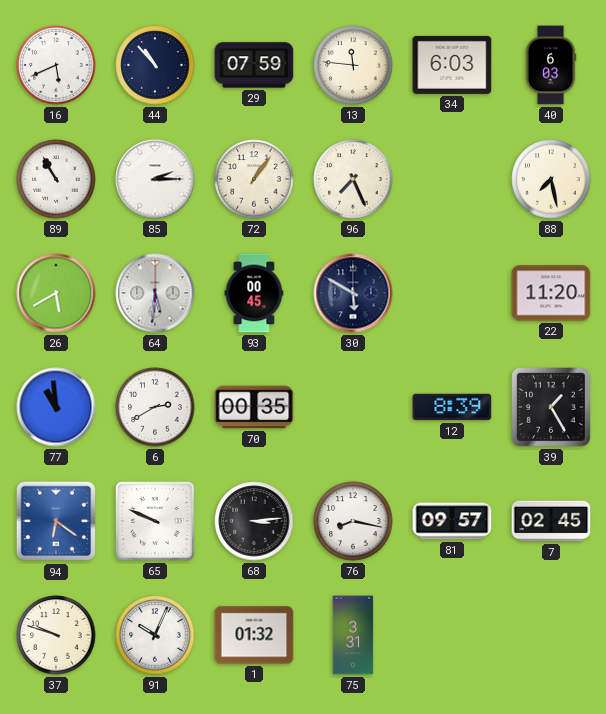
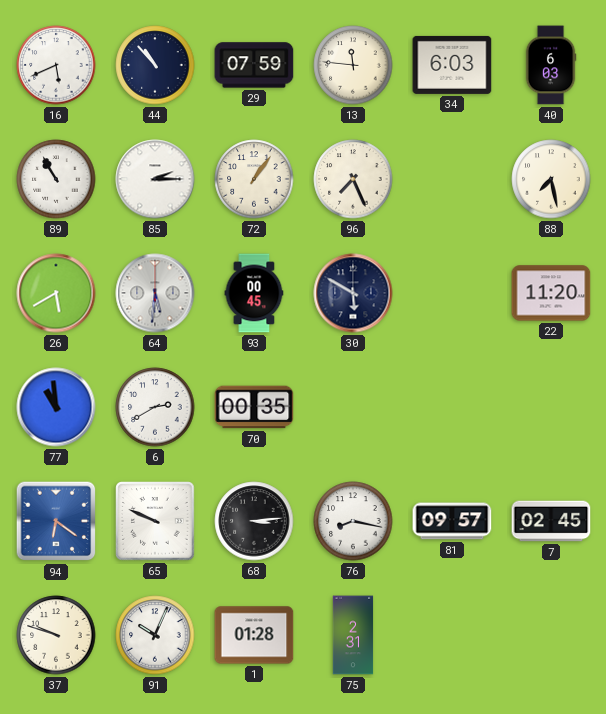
12: 8:39 -> none (452, 407)
39: 1:25 -> none (552, 408)
1: 01:32 -> 01:28 (254, 635)
75: 3:31 -> 2:31 (353, 635)
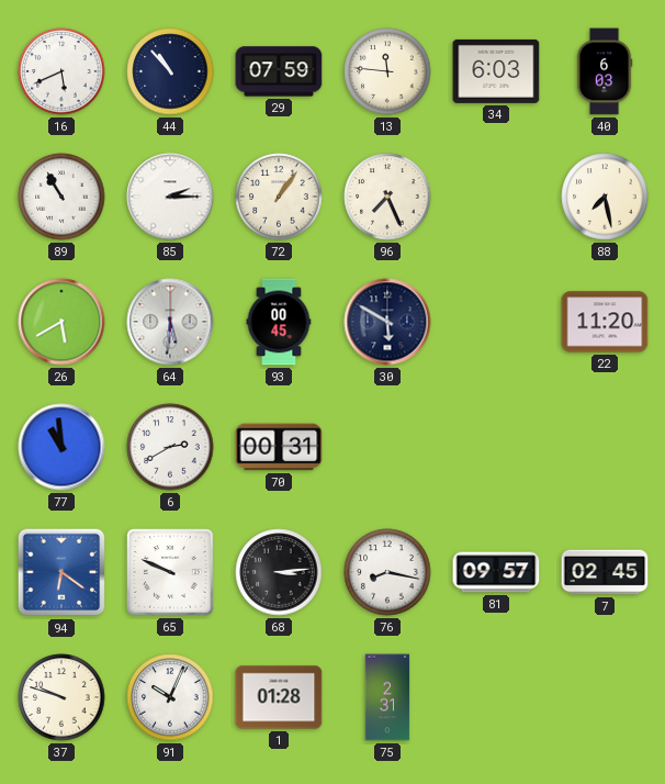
70: 00:35 -> 00:31 (279, 447)
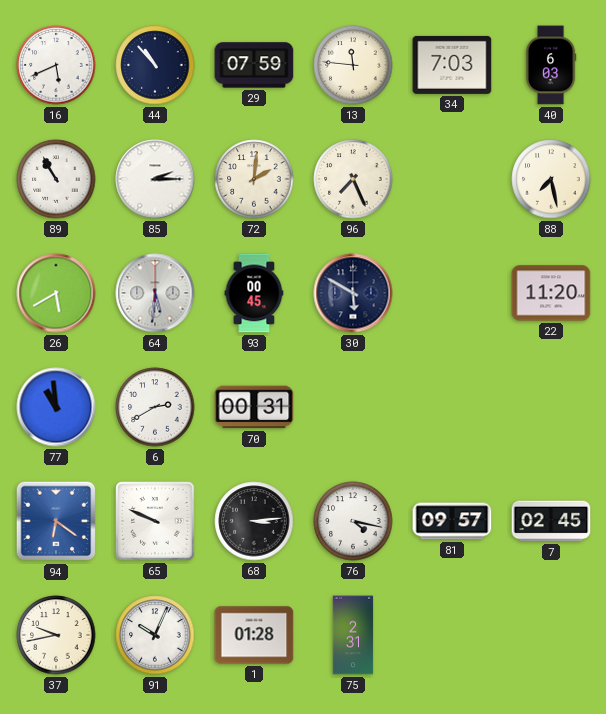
34: 6:03 -> 7:03 (452, 65)
72: 1:06 -> 2:01 (254, 179)
76: 8:17 -> 4:17 (353, 521)
37: 9:48 -> 9:43 (56, 635)
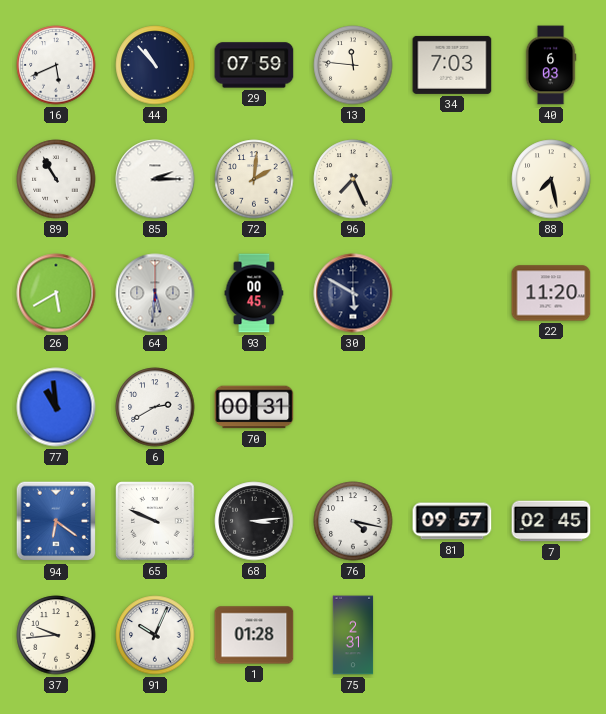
37: 9:43 -> 9:44 (56, 635)
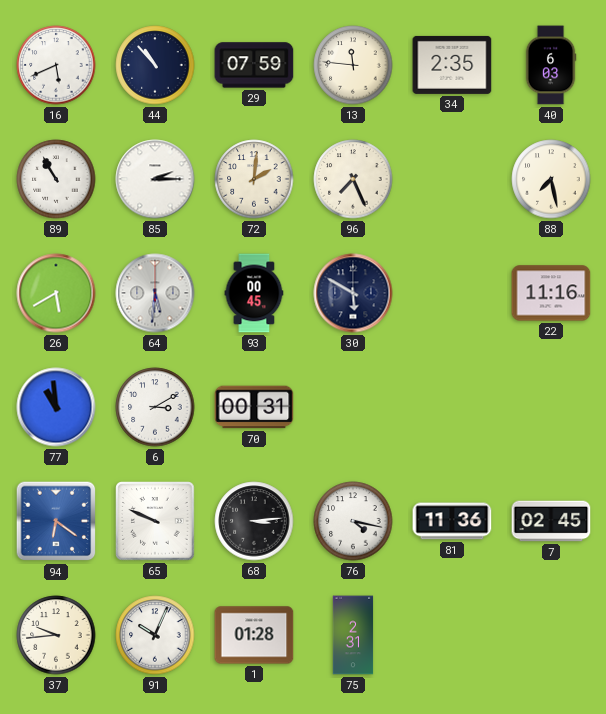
34: 7:03 -> 2:35 (452, 65)
22: 11:20 -> 11:16 (551, 293)
6: 2:40 -> 3:10 (155, 407)
81: 09:57 -> 11:36 (452, 521)
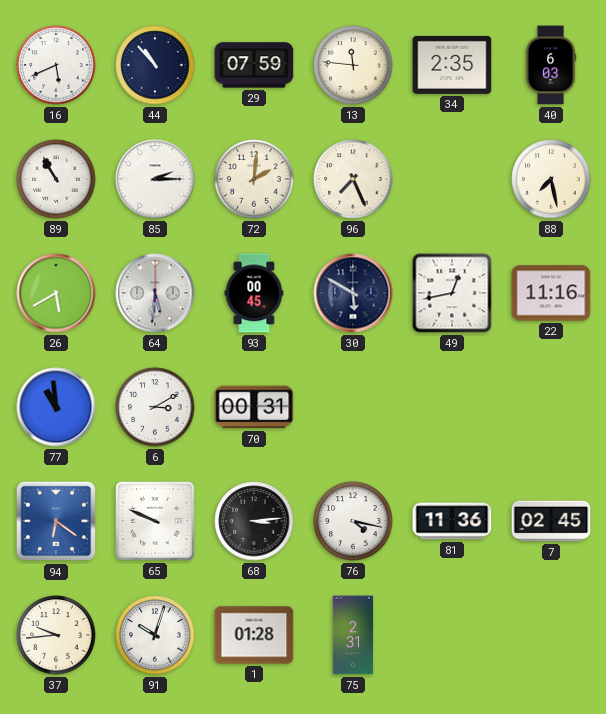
49: none -> 12:43 (452, 293)
91: 10:04 -> 10:03 (155, 635)
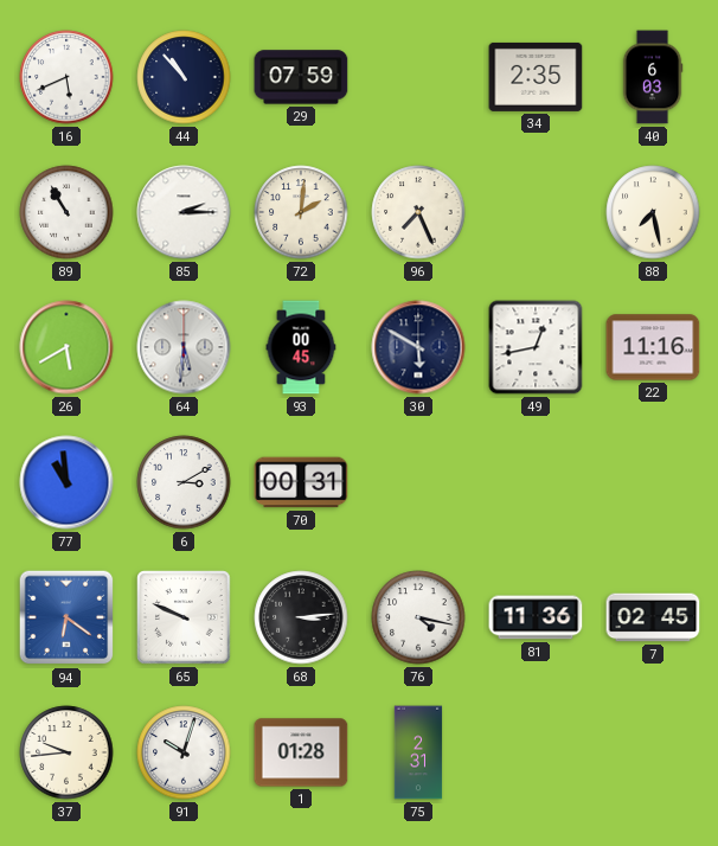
13: 11:46 -> none (353, 65)
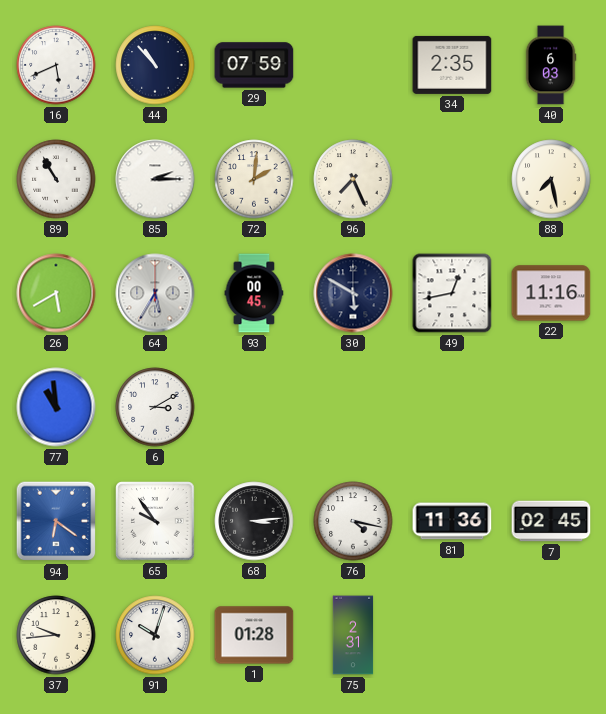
64: 5:31 -> 5:35 (155, 293)
70: 00:31 -> none (301, 482)
65: 9:49 -> 9:54 (155, 521)
